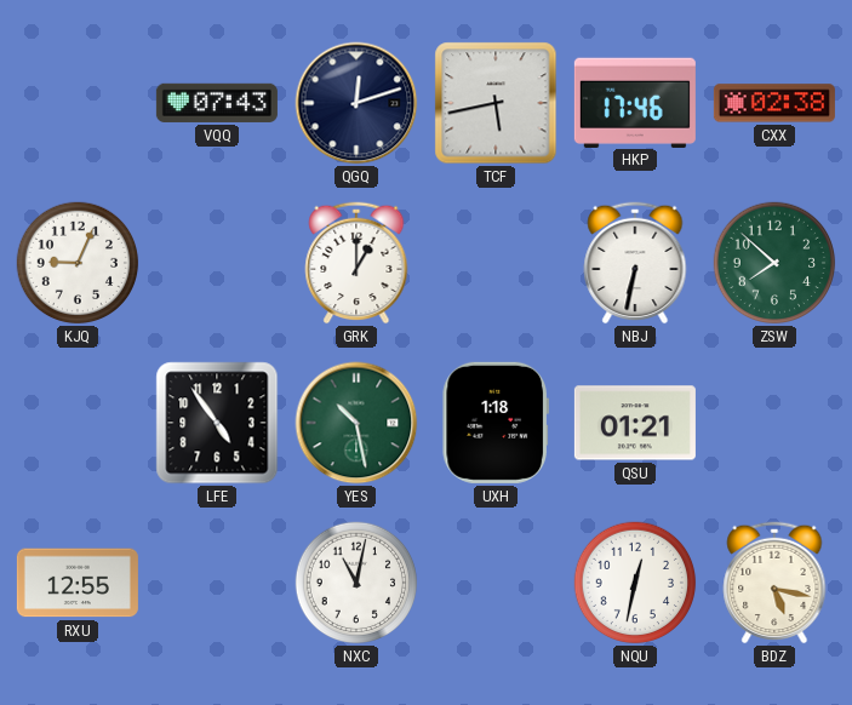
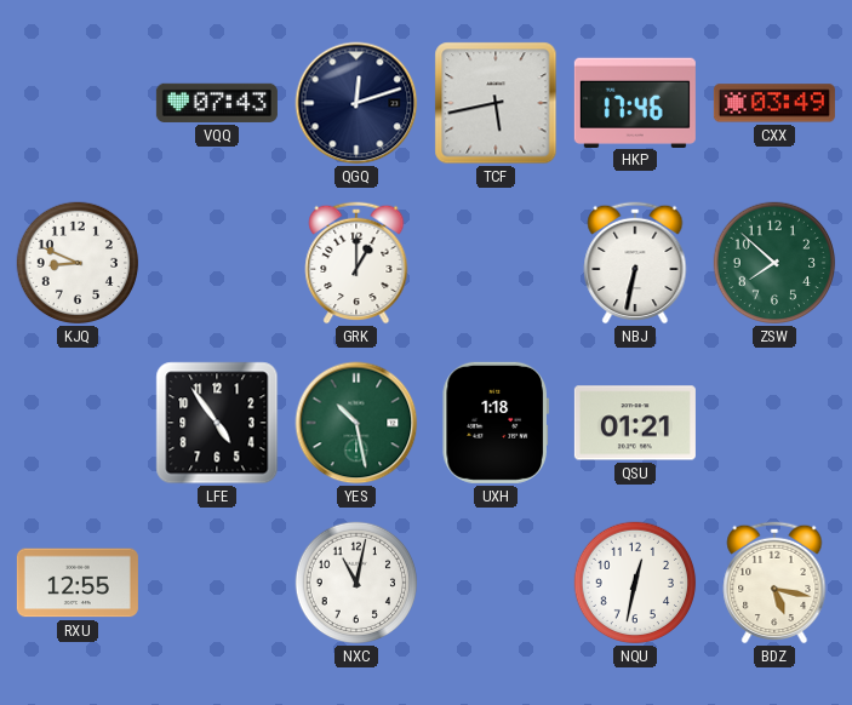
CXX: 02:38 -> 03:49 (774, 103)
KJQ: 9:04 -> 8:49 (78, 263)
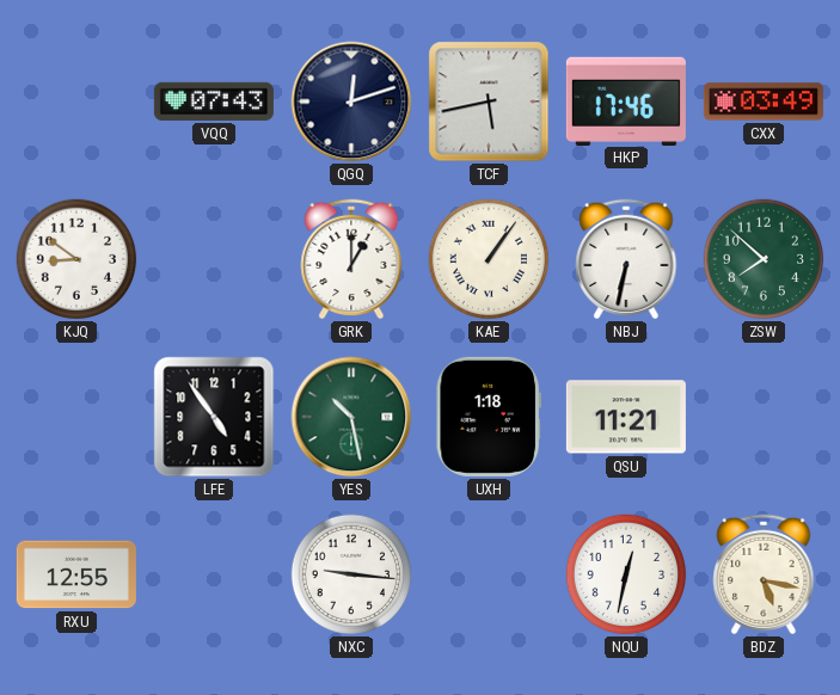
KJQ: 8:49 -> 8:51 (76, 259)
KAE: none -> 1:06 (489, 259)
QSU: 01:21 -> 11:21 (626, 417)
NXC: 11:02 -> 9:16 (351, 574)
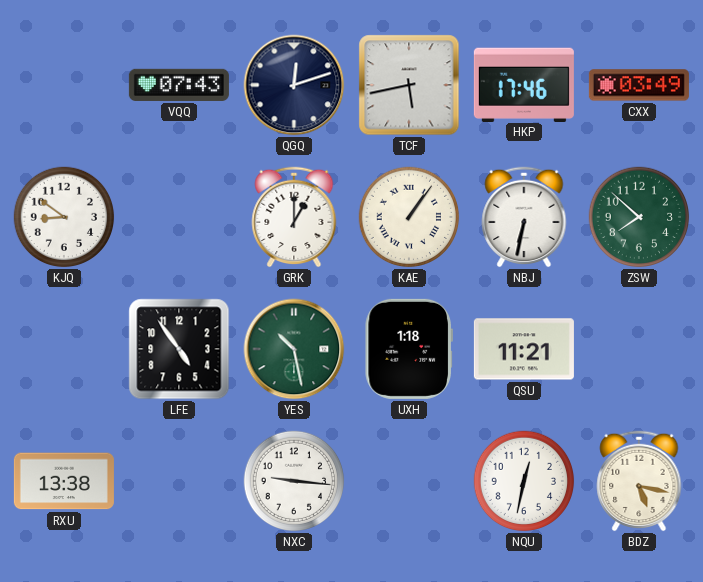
RXU: 12:55 -> 13:38 (64, 481)
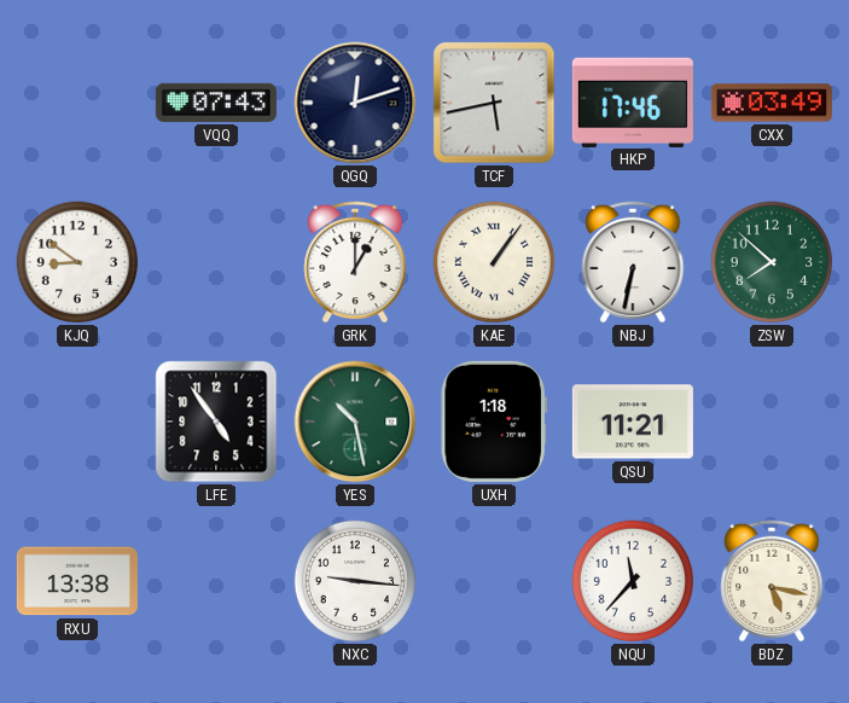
NQU: 12:32 -> 11:37 (633, 581)
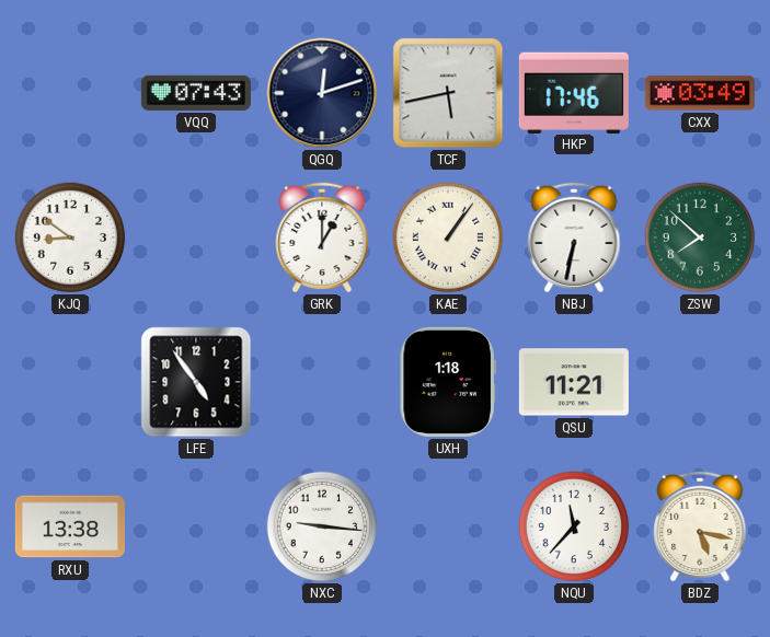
YES: 10:28 -> none (355, 422)
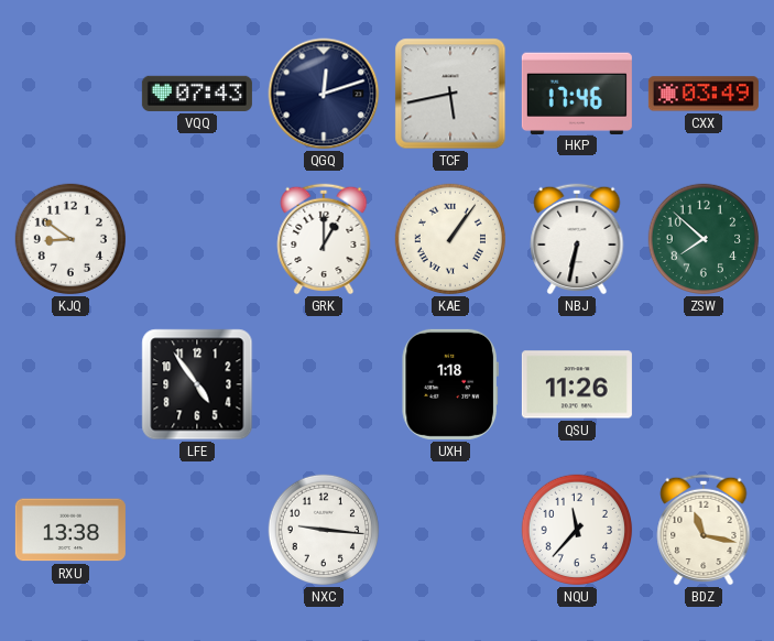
QSU: 11:21 -> 11:26 (577, 384)
BDZ: 5:17 -> 11:17 (704, 530)
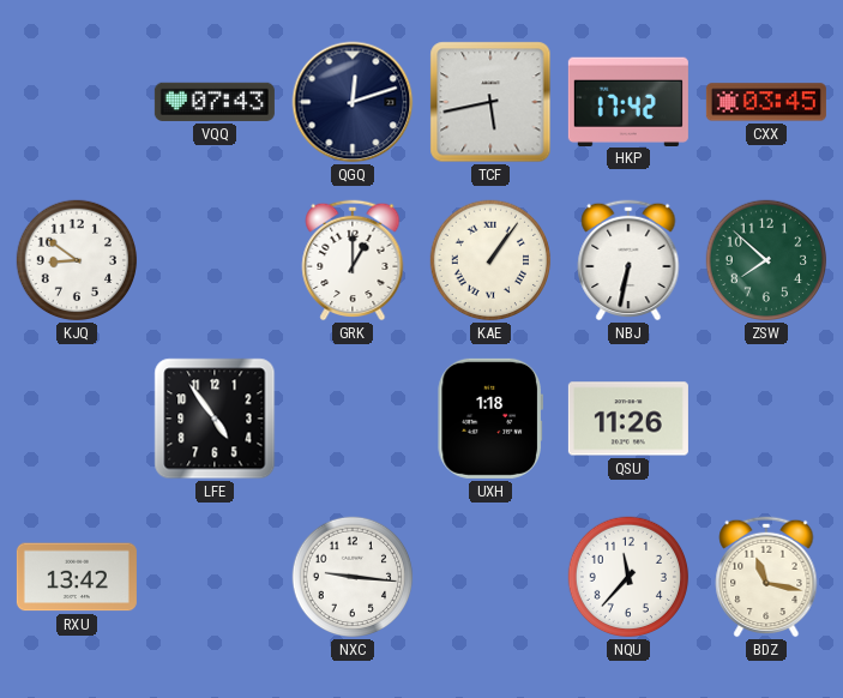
HKP: 17:46 -> 17:42 (628, 101)
CXX: 03:49 -> 03:45 (766, 102)
RXU: 13:38 -> 13:42 (77, 577)
